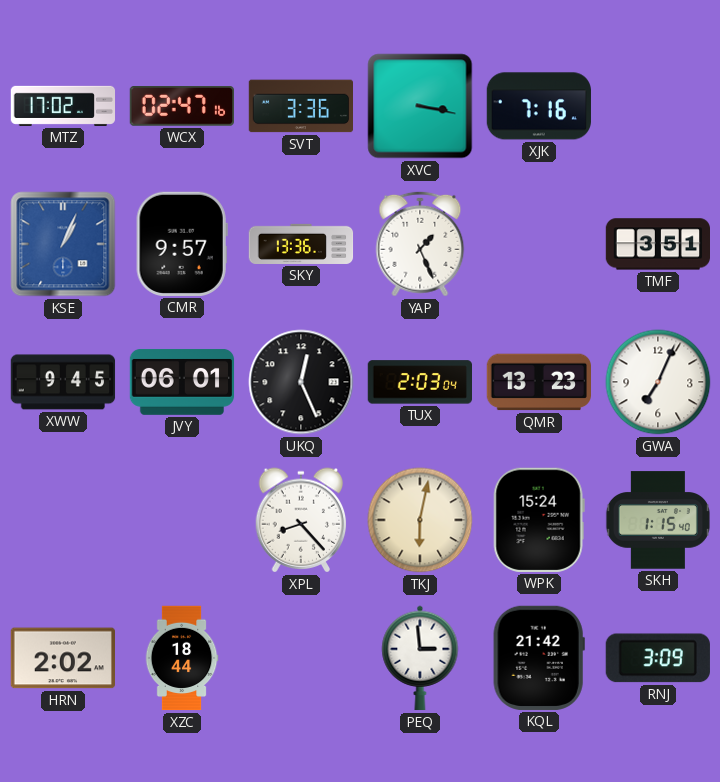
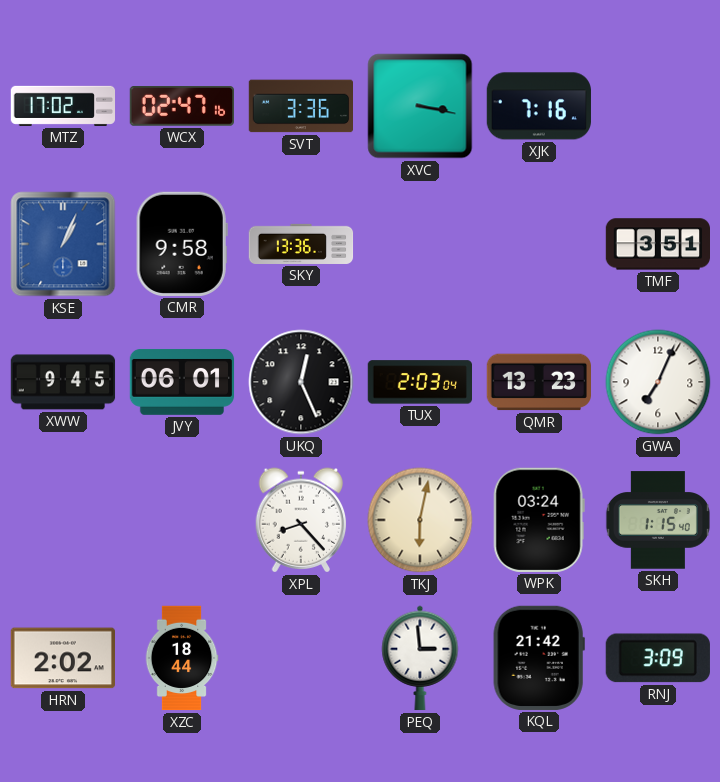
CMR: 9:57 -> 9:58 (182, 244)
YAP: 1:26 -> none (420, 244)
WPK: 15:24 -> 03:24 (539, 520)
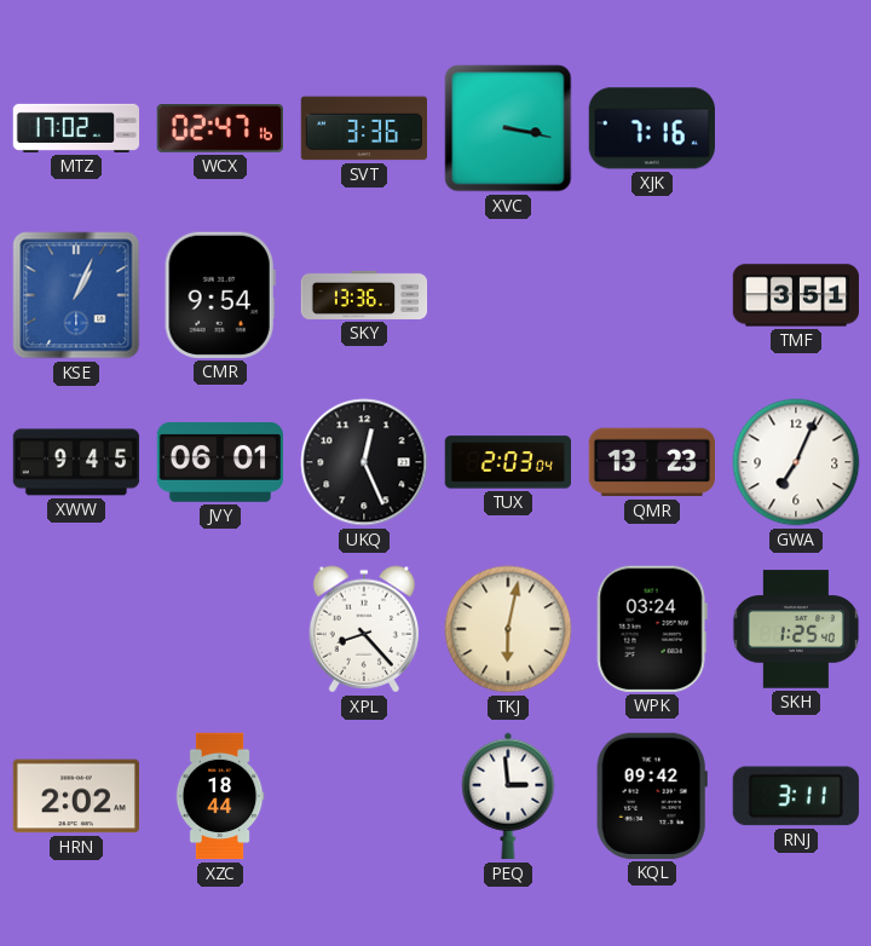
CMR: 9:58 -> 9:54 (220, 295)
SKH: 1:15 -> 1:25 (796, 629)
KQL: 21:42 -> 09:42 (652, 796)
RNJ: 3:09 -> 3:11 (796, 796)
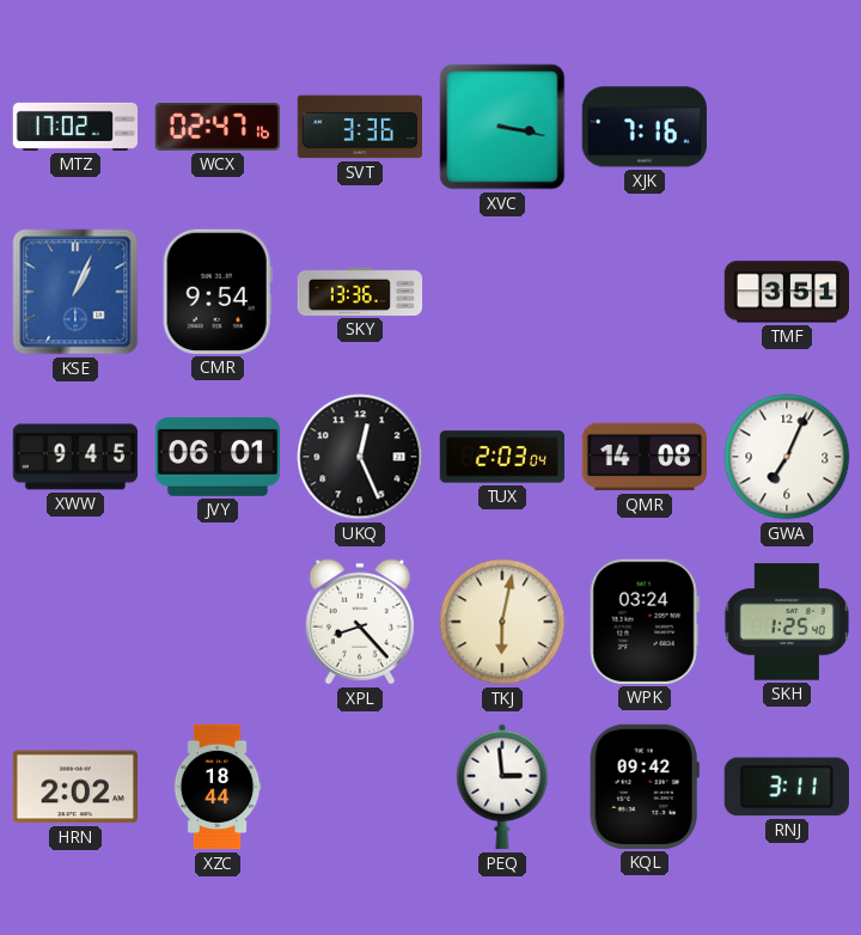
QMR: 13:23 -> 14:08 (643, 457)
